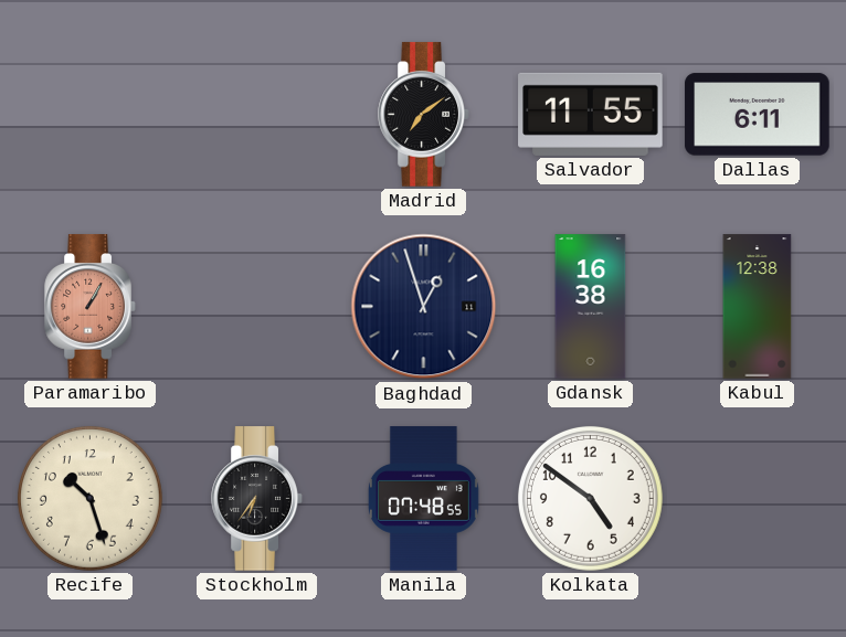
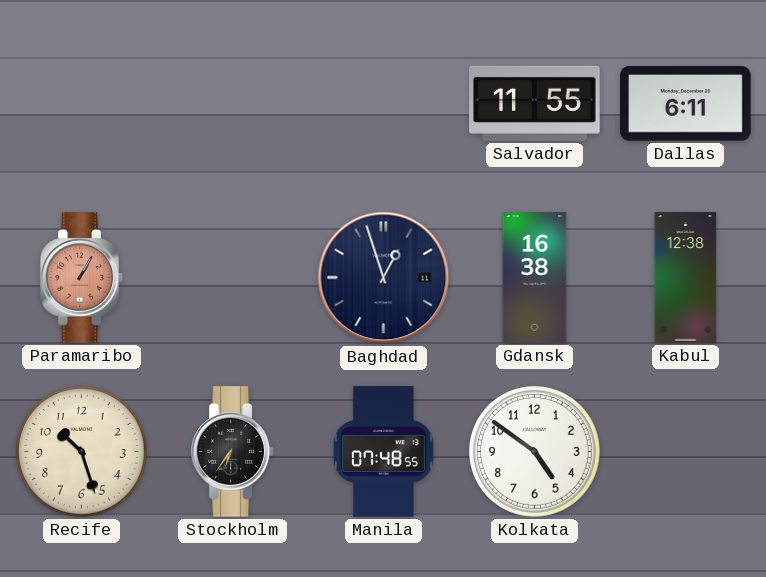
Madrid: 7:09 -> none (424, 115)
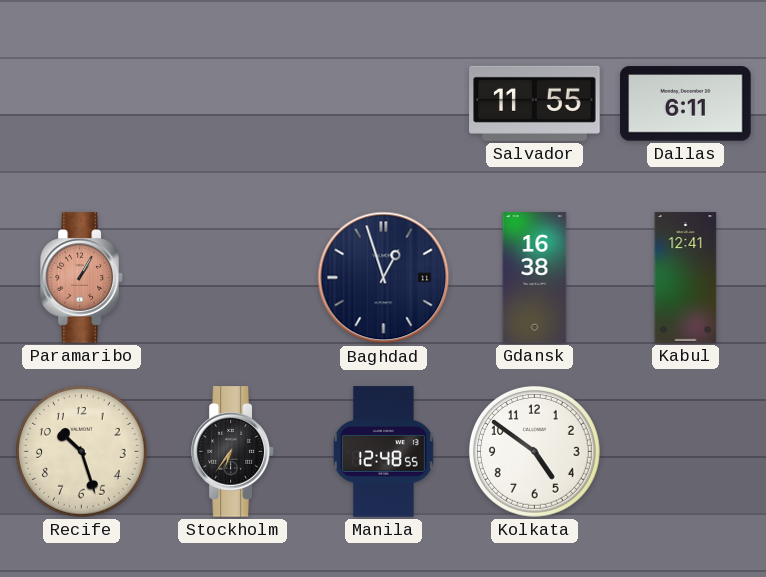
Kabul: 12:38 -> 12:41 (686, 278)
Manila: 07:48 -> 12:48 (383, 452)
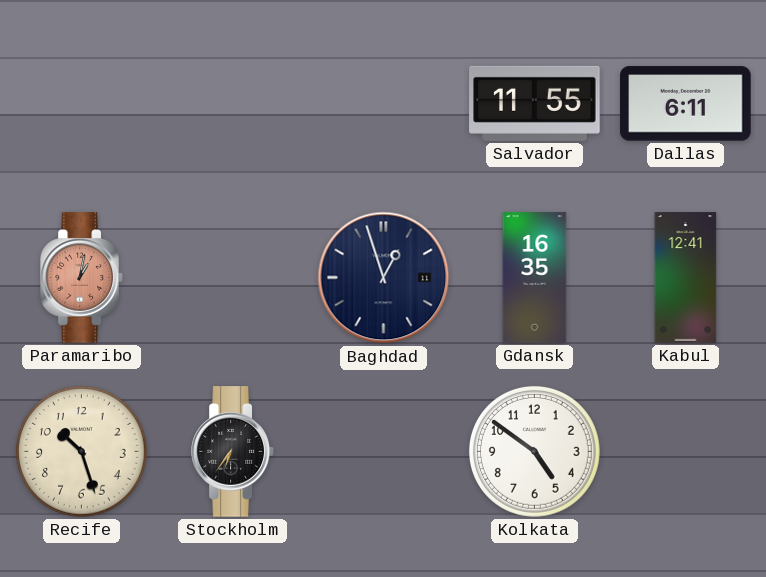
Paramaribo: 1:05 -> 1:02 (82, 278)
Gdansk: 16:38 -> 16:35 (535, 278)
Manila: 12:48 -> none (383, 452)
